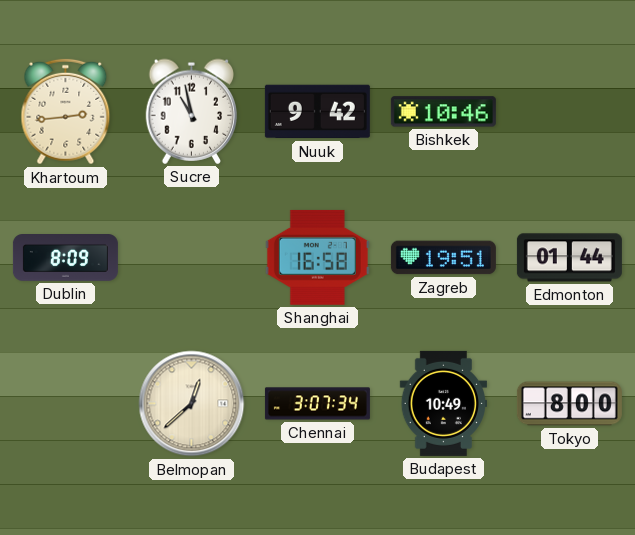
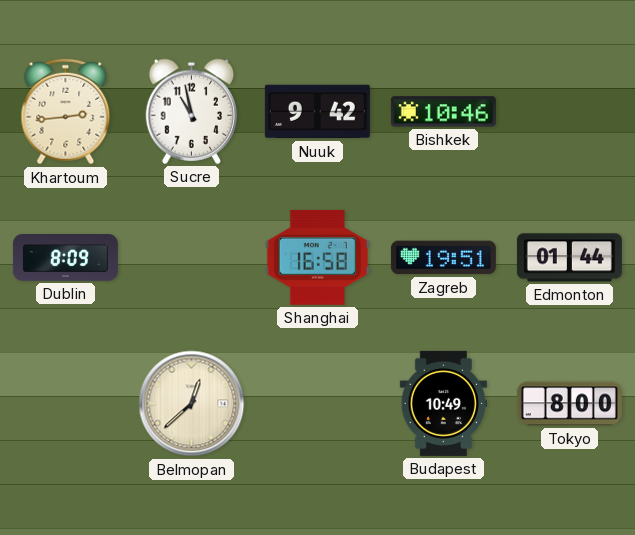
Chennai: 3:07 -> none (317, 404)
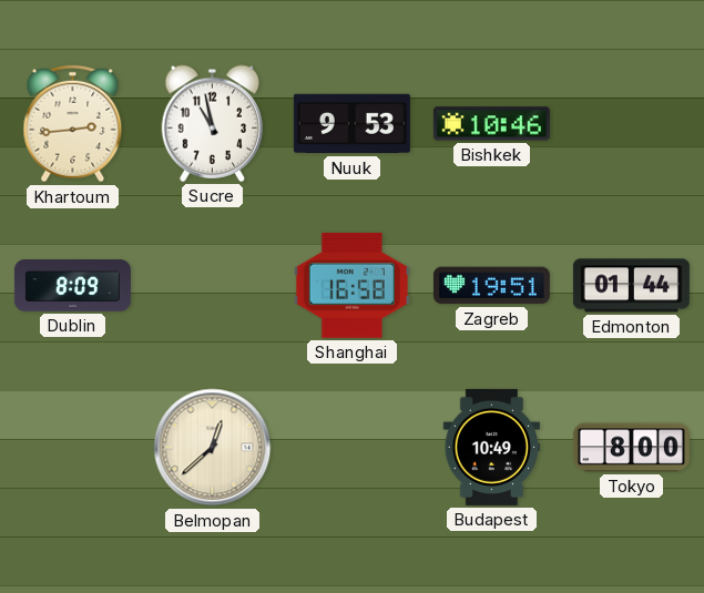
Nuuk: 9:42 -> 9:53 (351, 124)
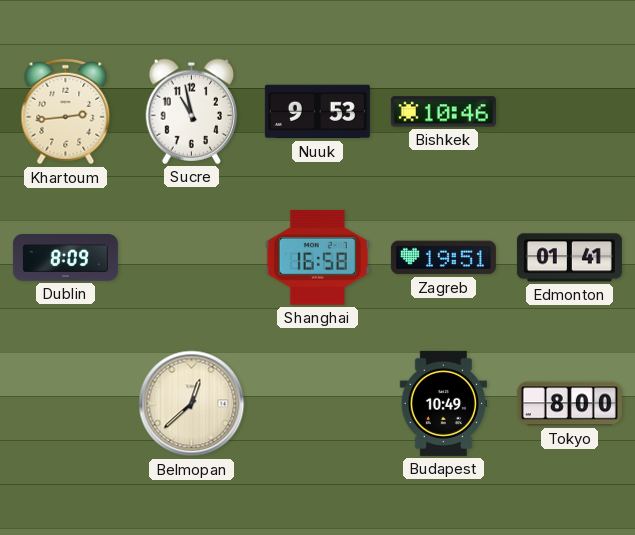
Edmonton: 01:44 -> 01:41 (569, 258)
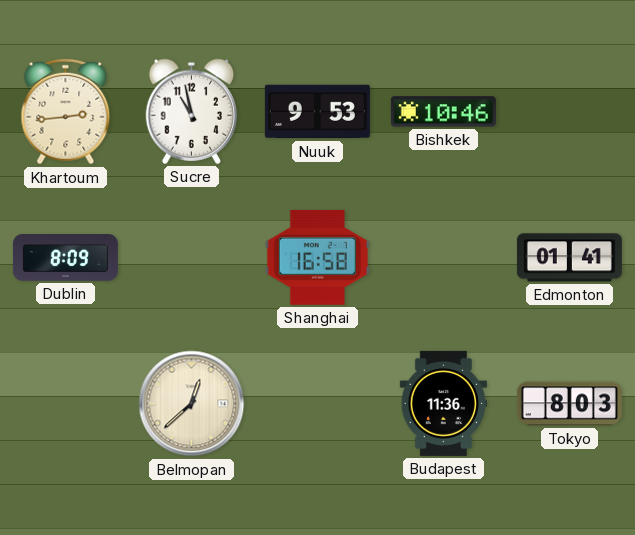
Zagreb: 19:51 -> none (443, 258)
Budapest: 10:49 -> 11:36 (443, 403)
Tokyo: 8:00 -> 8:03 (569, 404)
